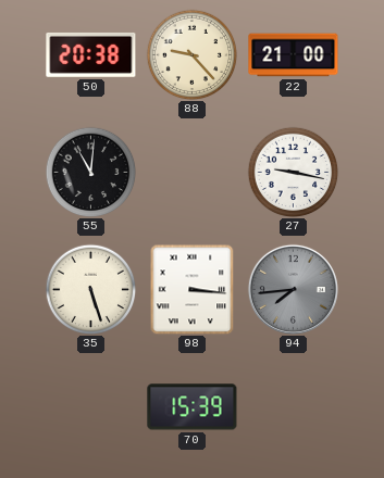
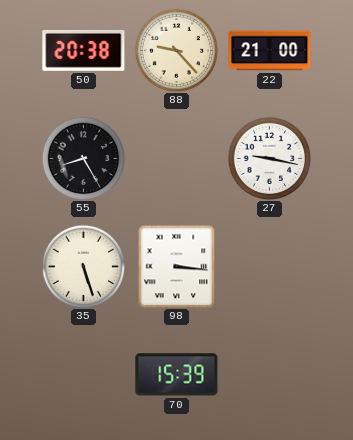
55: 11:01 -> 8:25 (83, 158)
94: 7:44 -> none (293, 289)
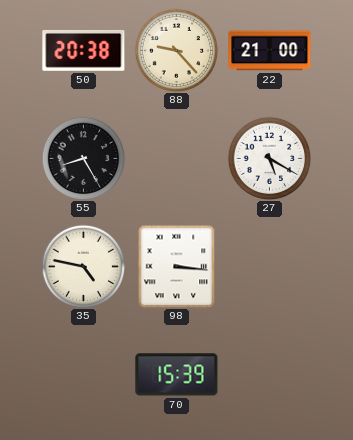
27: 9:17 -> 5:20 (269, 158)
35: 5:27 -> 4:47 (83, 266)
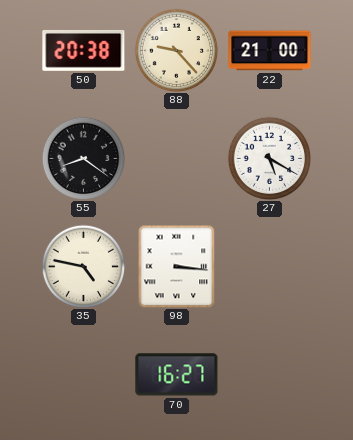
55: 8:25 -> 8:21 (83, 158)
70: 15:39 -> 16:27 (177, 375)
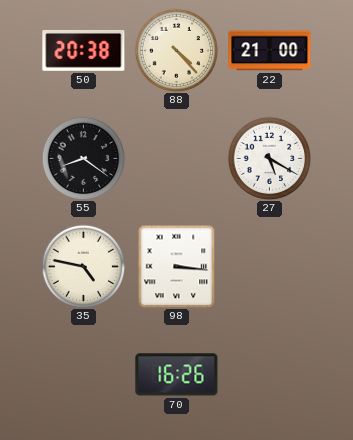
88: 9:23 -> 4:23 (176, 50)
70: 16:27 -> 16:26 (177, 375)
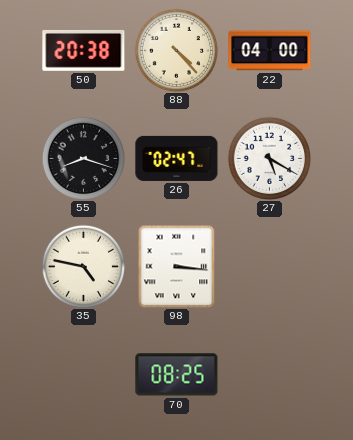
22: 21:00 -> 04:00 (270, 51)
55: 8:21 -> 8:18 (83, 158)
26: none -> 02:47 (177, 158)
70: 16:26 -> 08:25 (177, 375)
